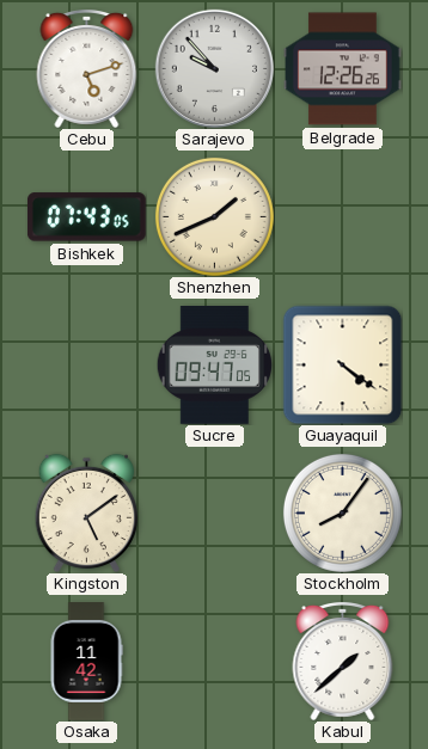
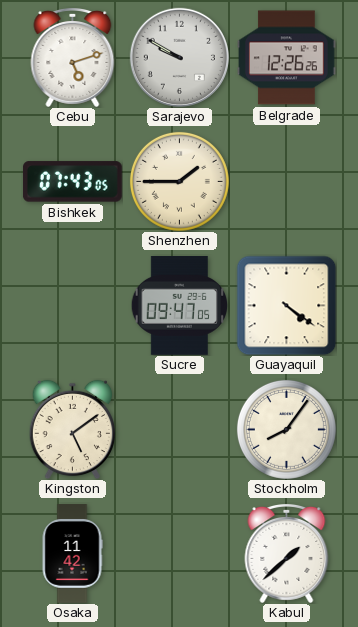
Sarajevo: 9:53 -> 9:50 (179, 57)
Shenzhen: 1:41 -> 1:45 (179, 181)
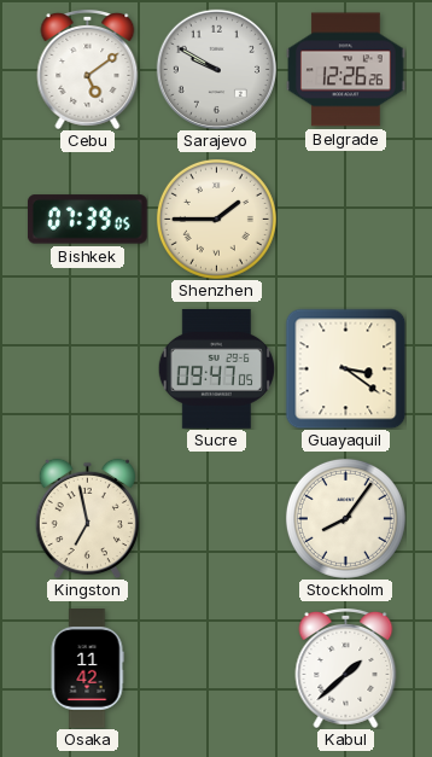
Cebu: 5:12 -> 5:09 (88, 70)
Bishkek: 07:43 -> 07:39 (87, 220)
Guayaquil: 4:21 -> 3:21 (345, 368)
Kingston: 5:09 -> 6:58 (87, 518)
